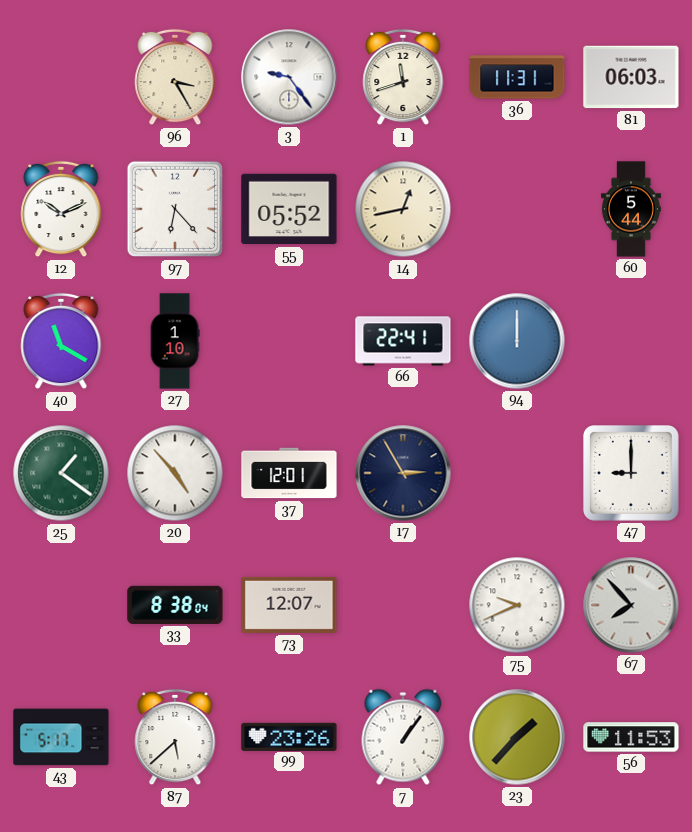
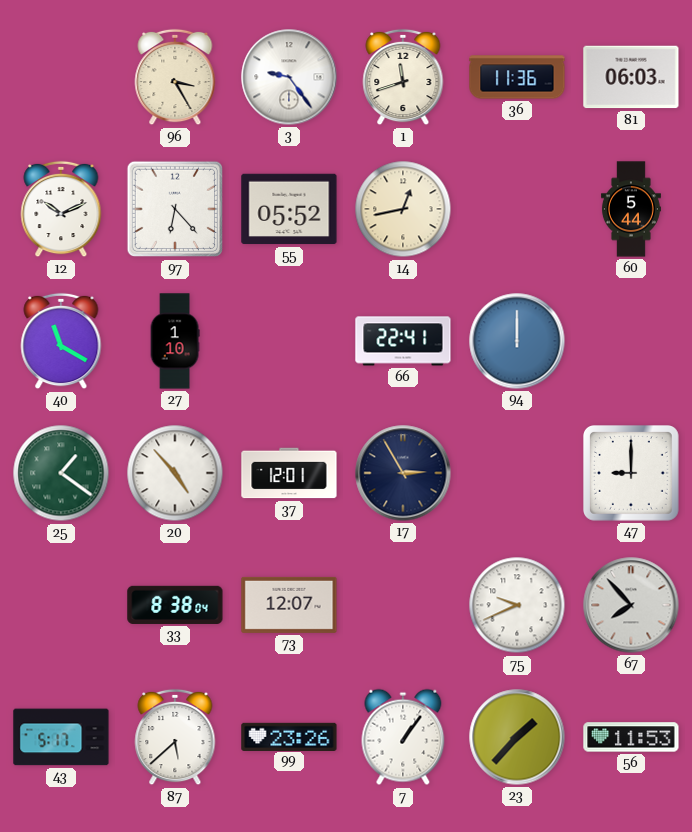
36: 11:31 -> 11:36 (517, 77)
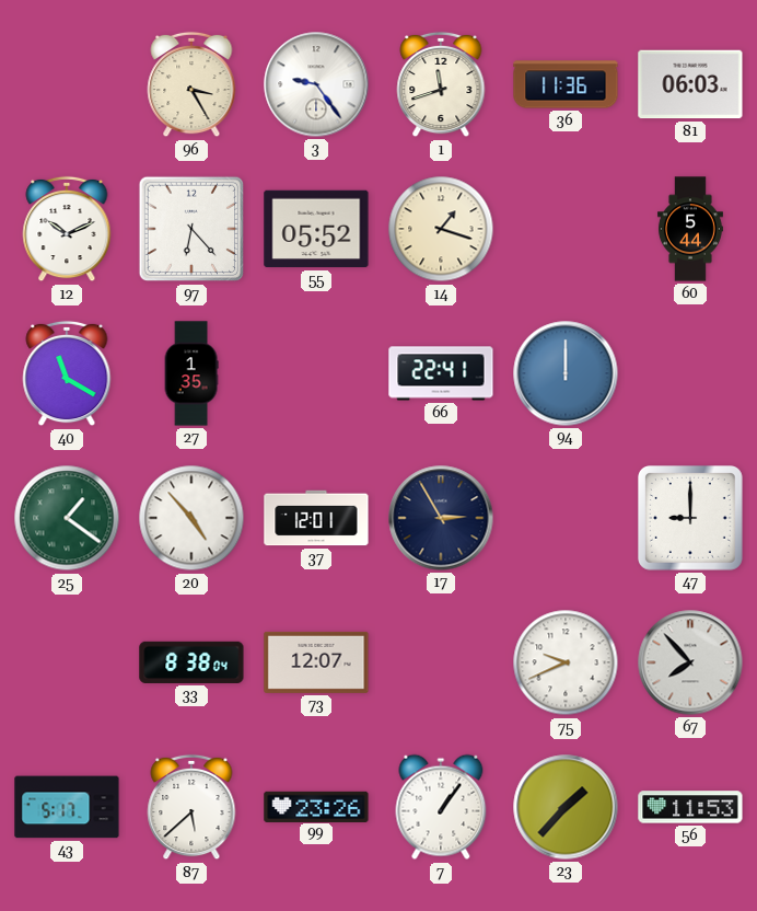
14: 12:43 -> 1:18 (441, 229)
27: 1:10 -> 1:35 (191, 373)
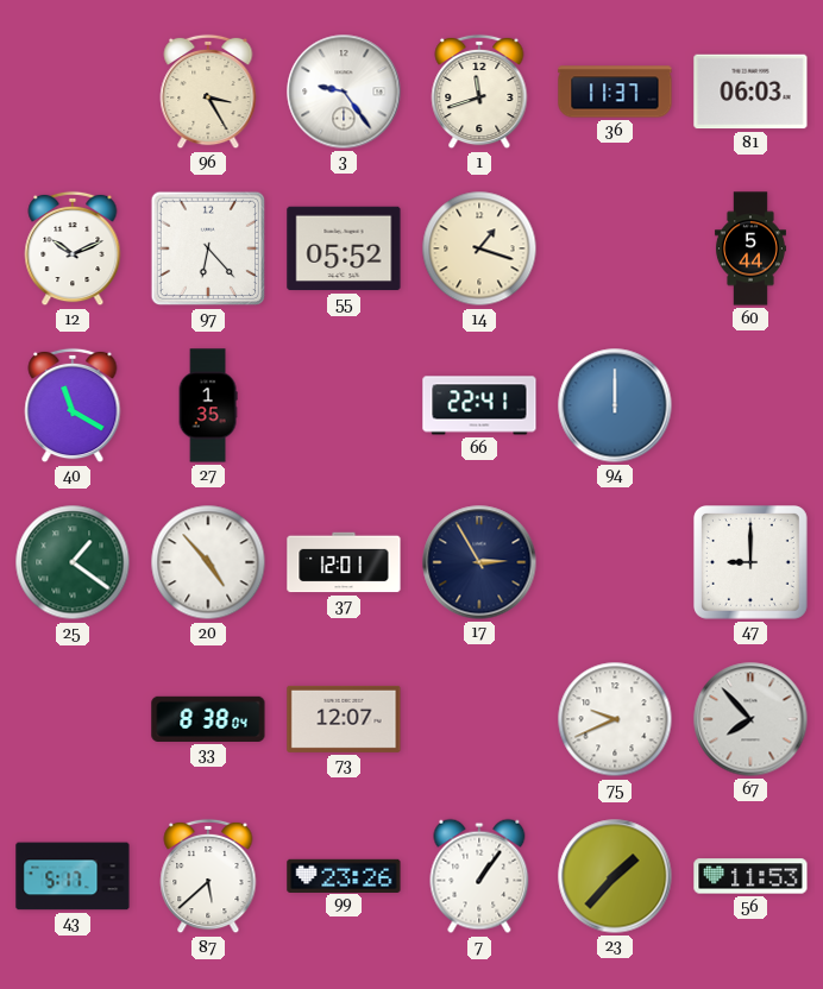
36: 11:36 -> 11:37 (615, 92)
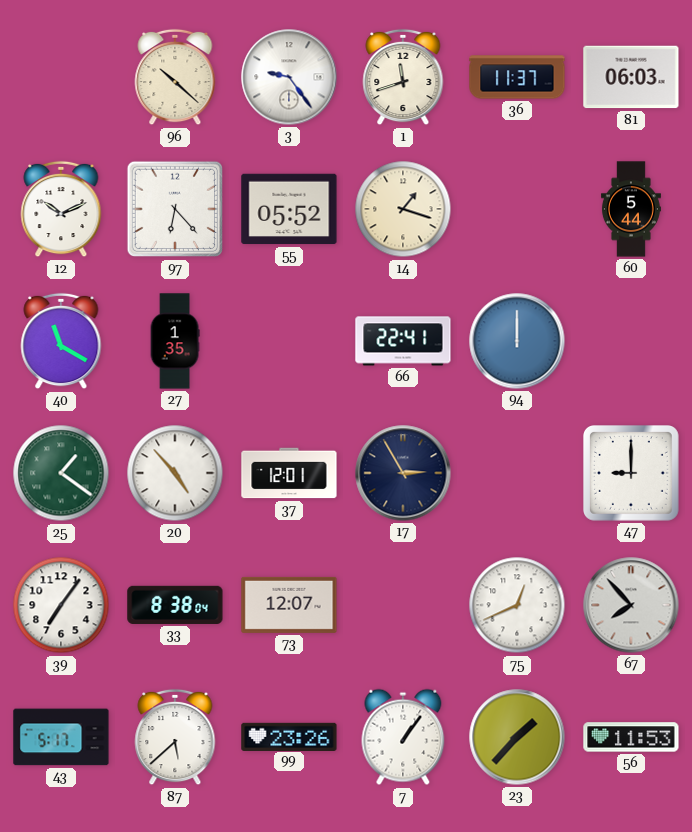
96: 3:25 -> 10:22 (175, 77)
39: none -> 7:06 (61, 605)
75: 9:41 -> 12:41 (517, 605)
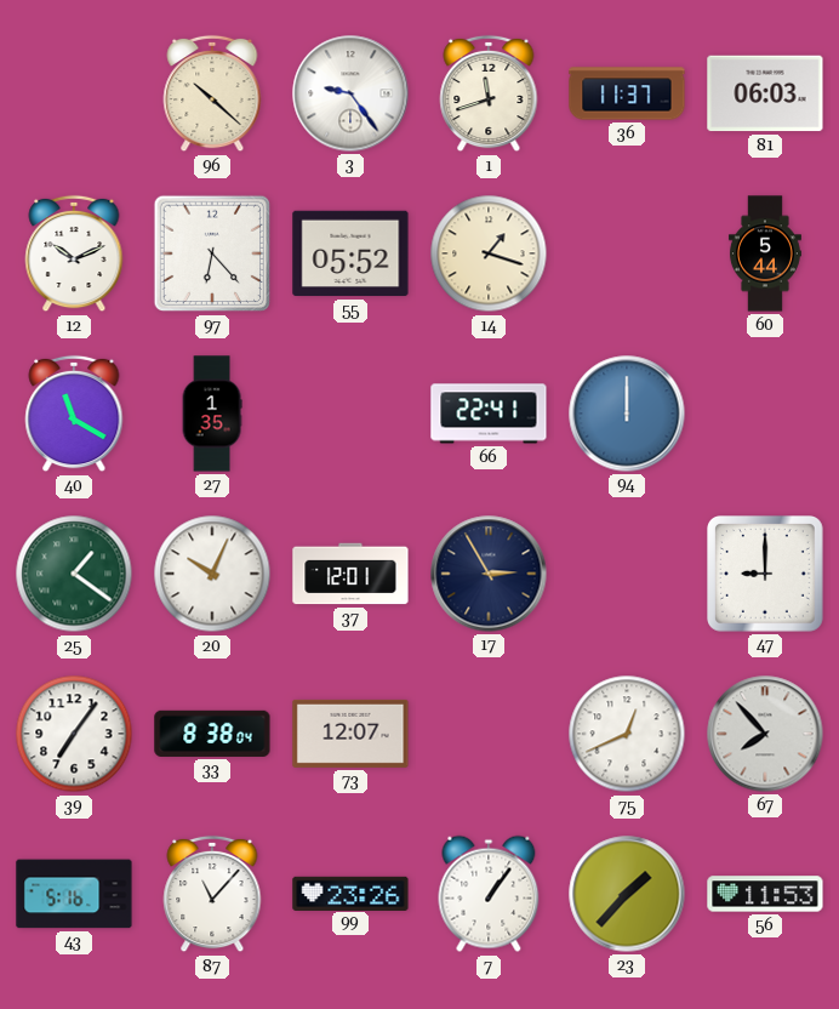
20: 4:53 -> 10:04 (212, 574)
43: 5:17 -> 5:16 (74, 894)
87: 5:38 -> 11:07 (212, 894)
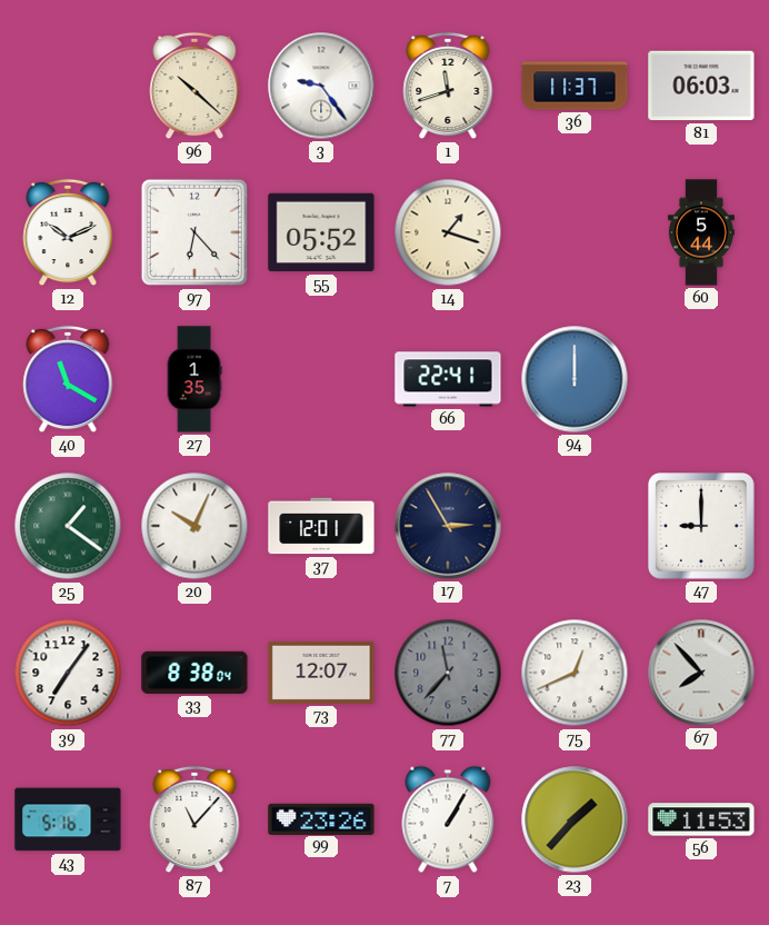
77: none -> 11:37 (448, 673)
7: 1:06 -> 1:05 (448, 819)
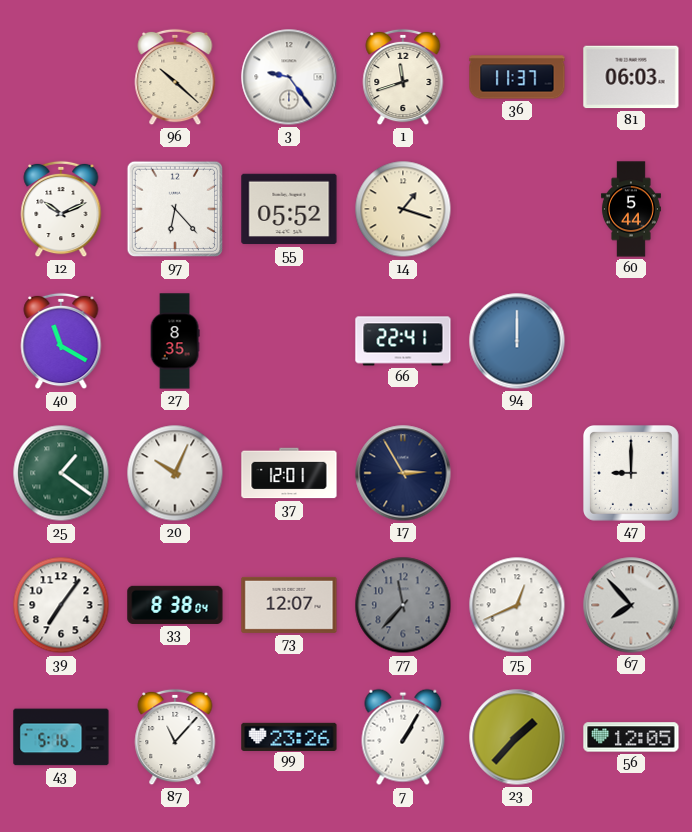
27: 1:35 -> 8:35 (175, 341)
56: 11:53 -> 12:05 (631, 737)
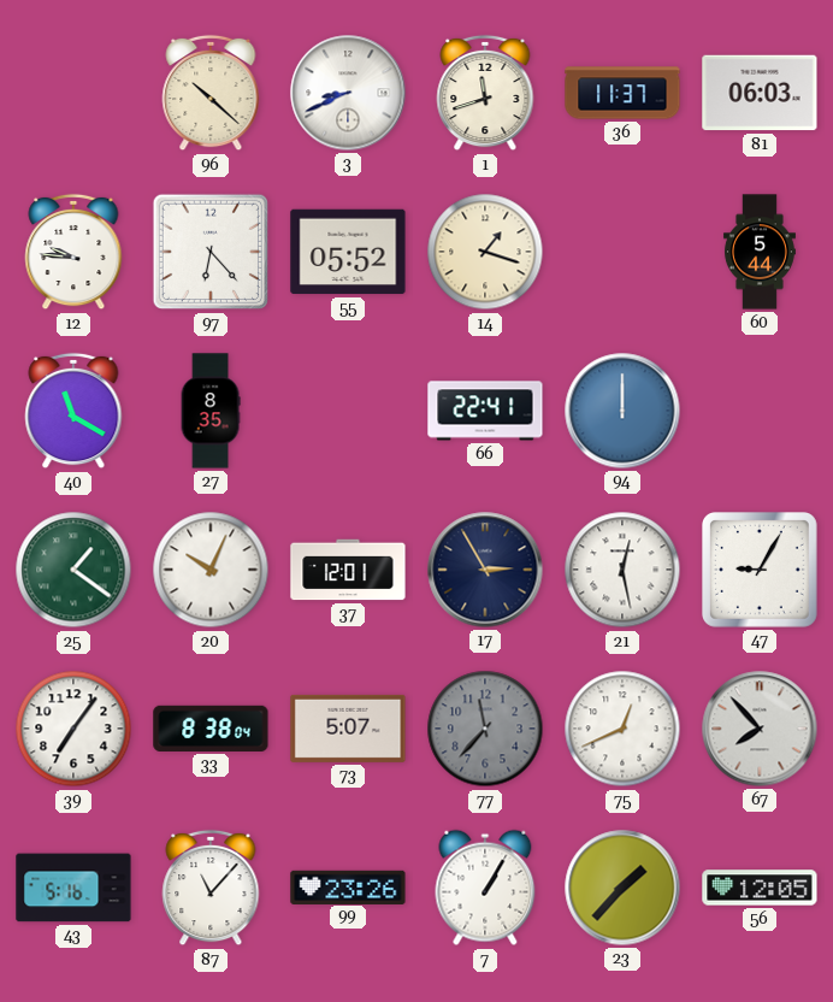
3: 9:24 -> 8:41 (348, 93)
12: 10:11 -> 9:46 (73, 252)
21: none -> 12:28 (622, 570)
47: 9:00 -> 9:05 (761, 571)
73: 12:07 -> 5:07 (348, 729)
